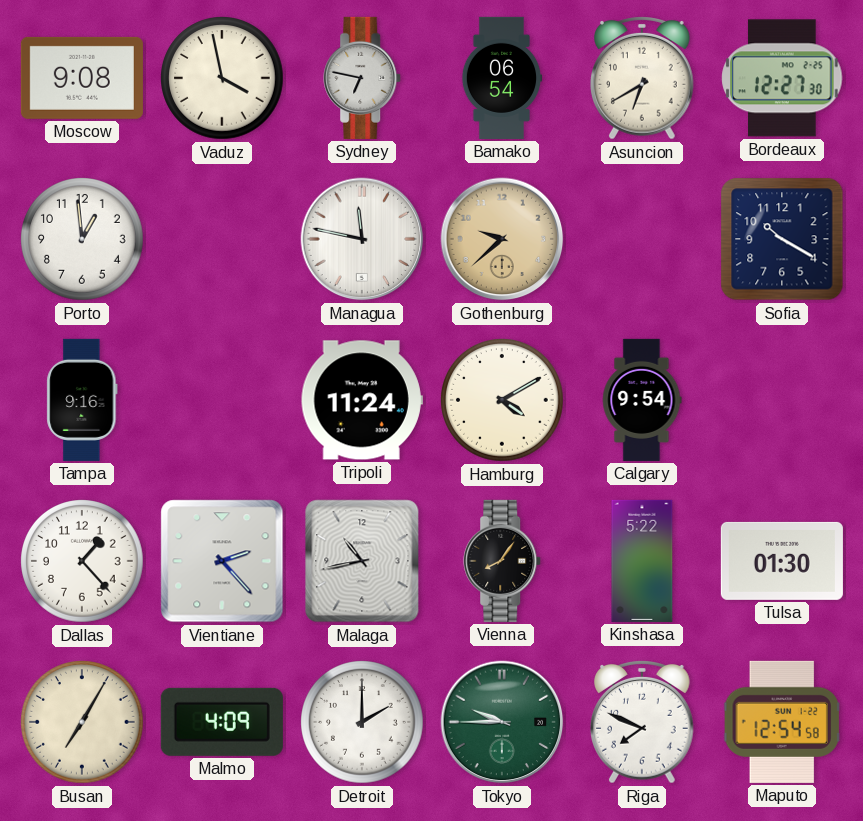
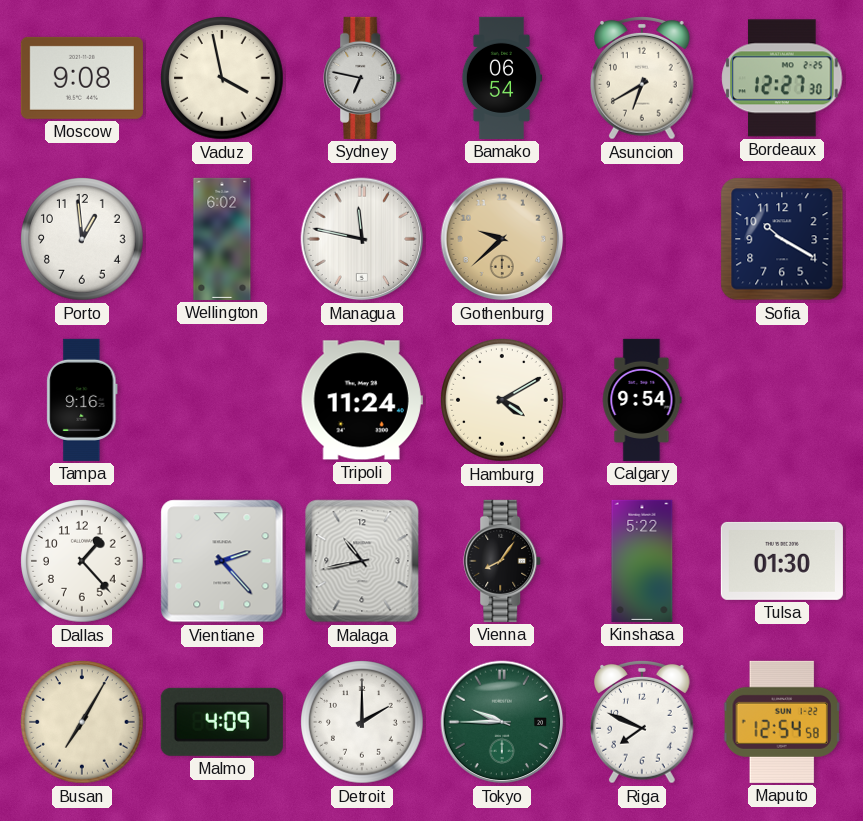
Wellington: none -> 6:02 (222, 239)
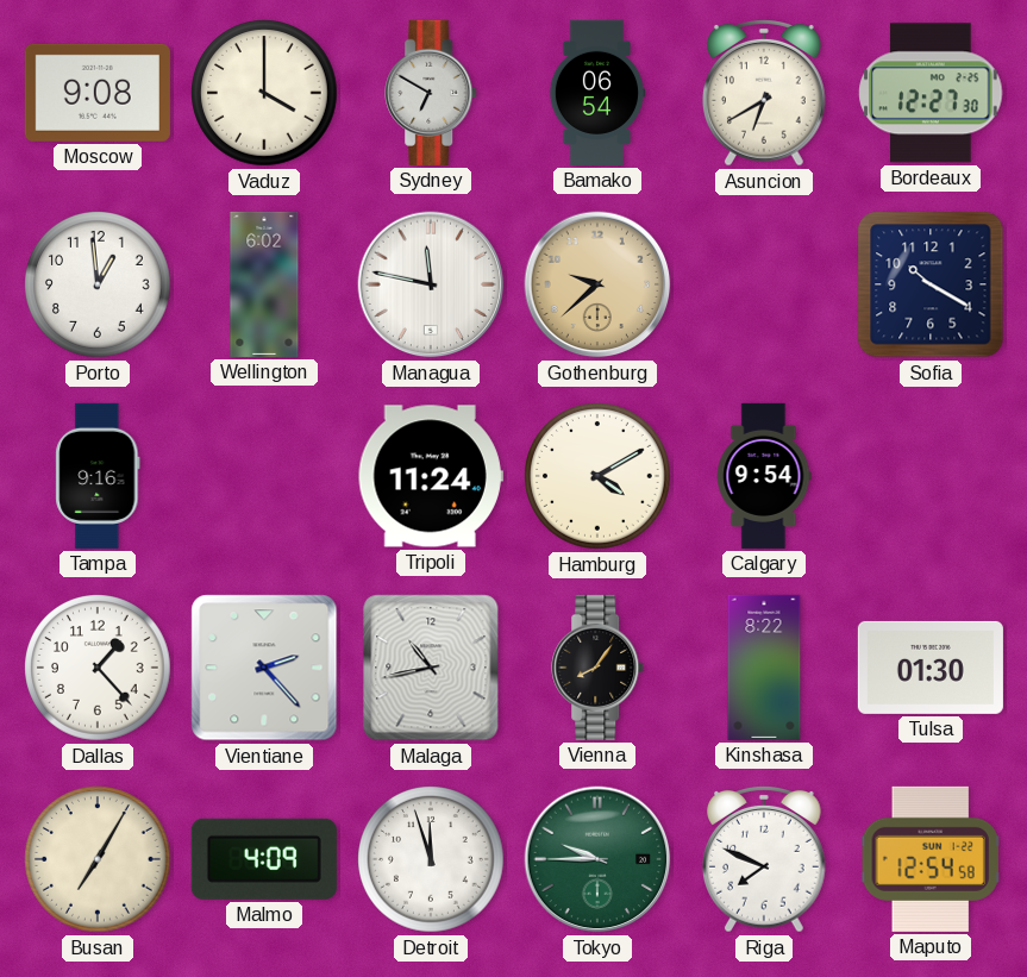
Vaduz: 3:58 -> 4:00 (264, 93)
Sydney: 6:47 -> 6:50 (432, 93)
Kinshasa: 5:22 -> 8:22 (764, 668)
Detroit: 2:00 -> 11:57 (431, 859)
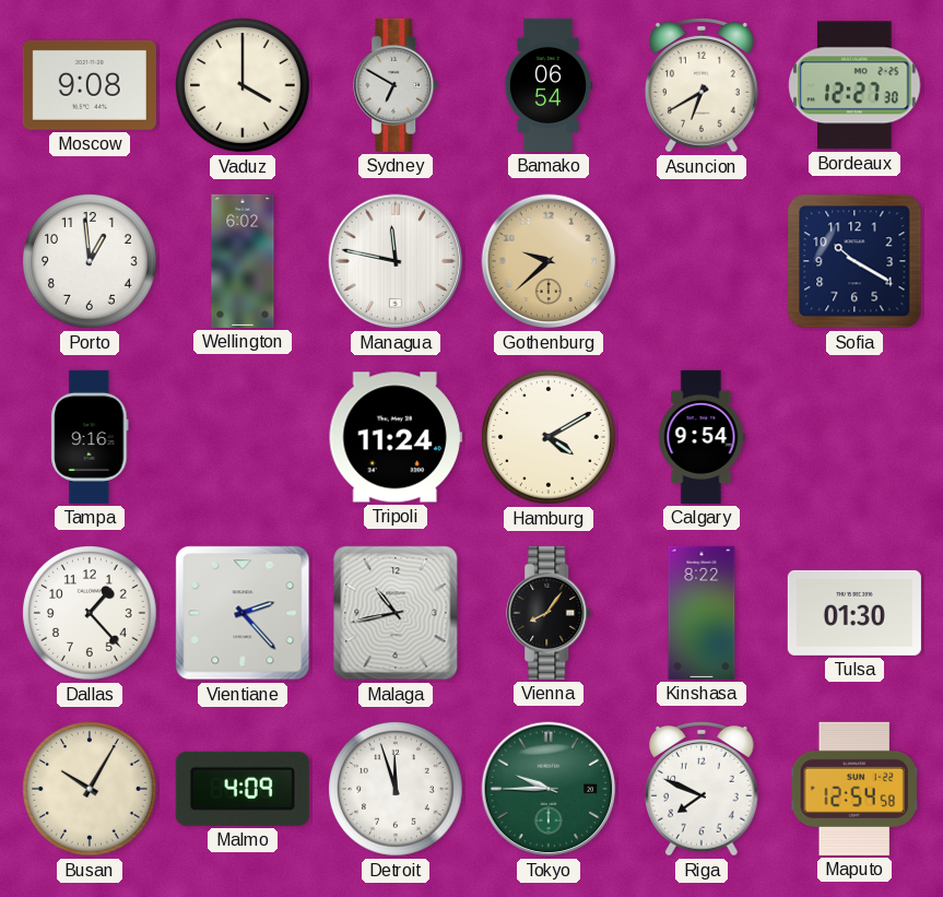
Busan: 7:05 -> 10:05 (90, 789)
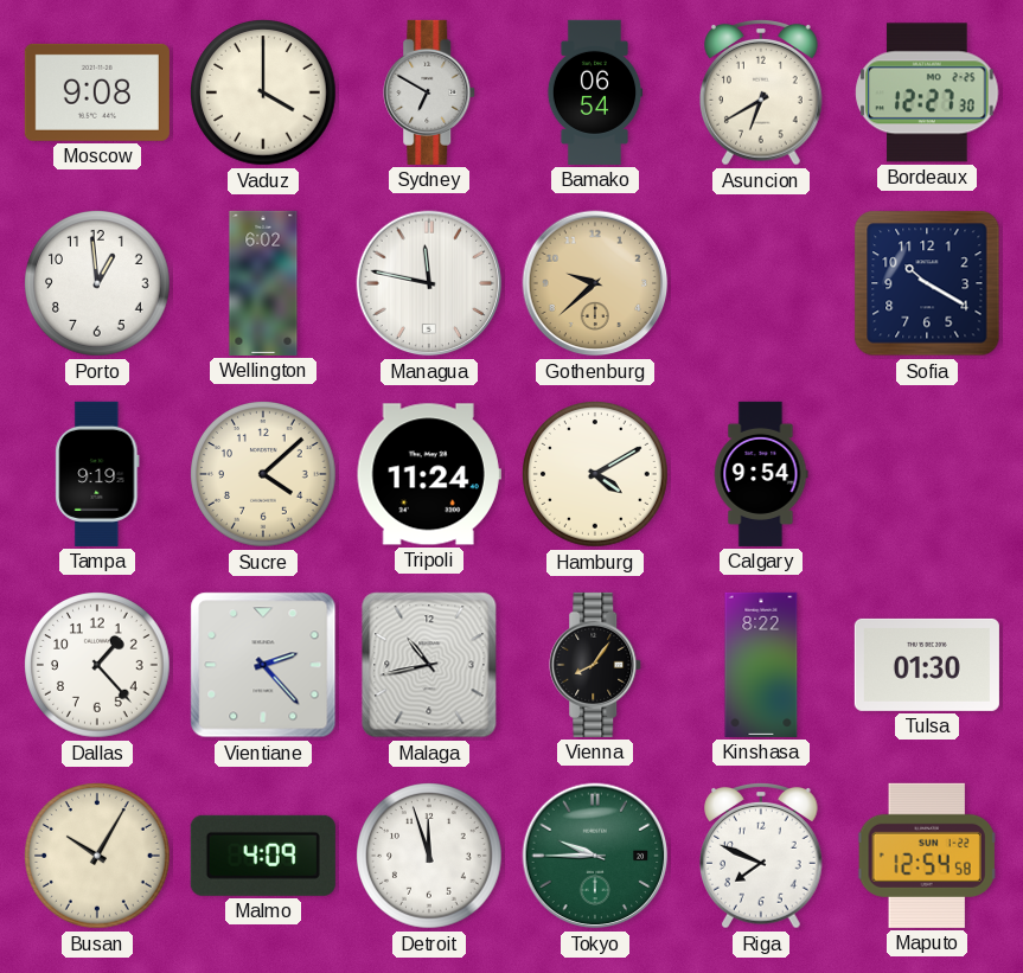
Tampa: 9:16 -> 9:19 (97, 474)
Sucre: none -> 4:08 (263, 474)
